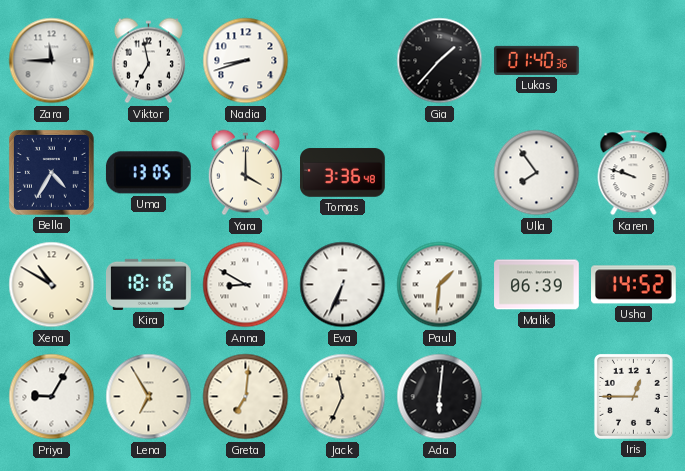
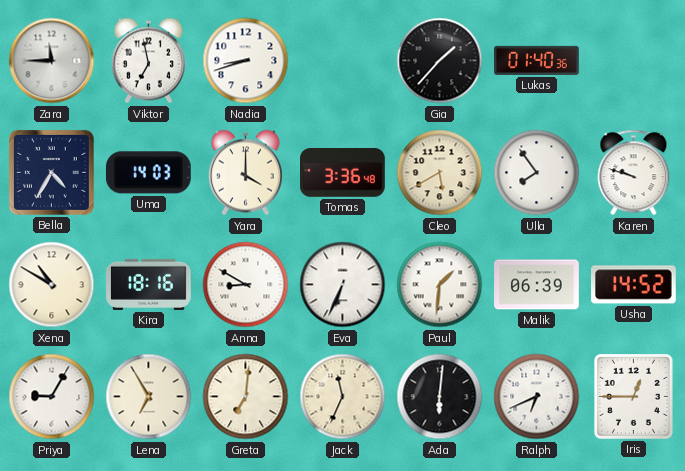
Uma: 13:05 -> 14:03 (148, 173)
Cleo: none -> 5:40 (440, 173)
Ralph: none -> 6:41 (537, 397)
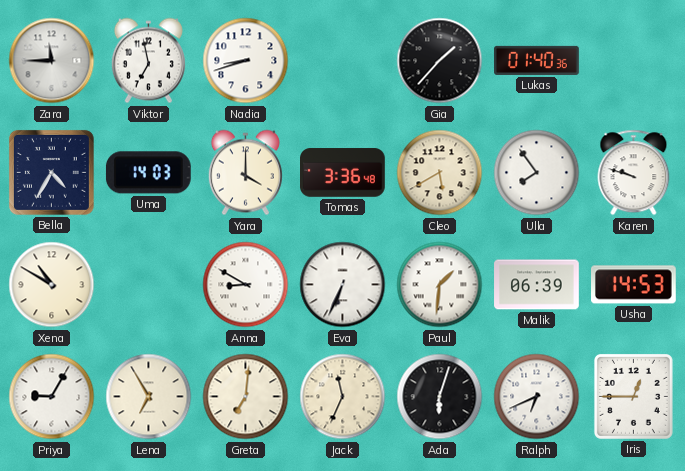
Kira: 18:16 -> none (149, 284)
Usha: 14:52 -> 14:53 (634, 285)
Ada: 6:01 -> 6:03 (440, 397)
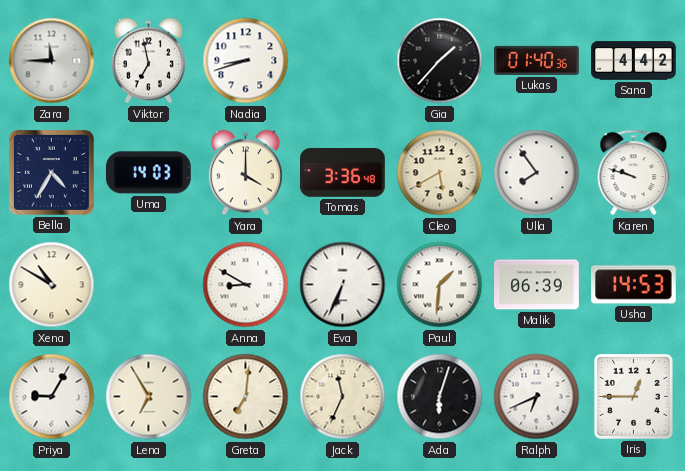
Sana: none -> 4:42 (634, 61)
